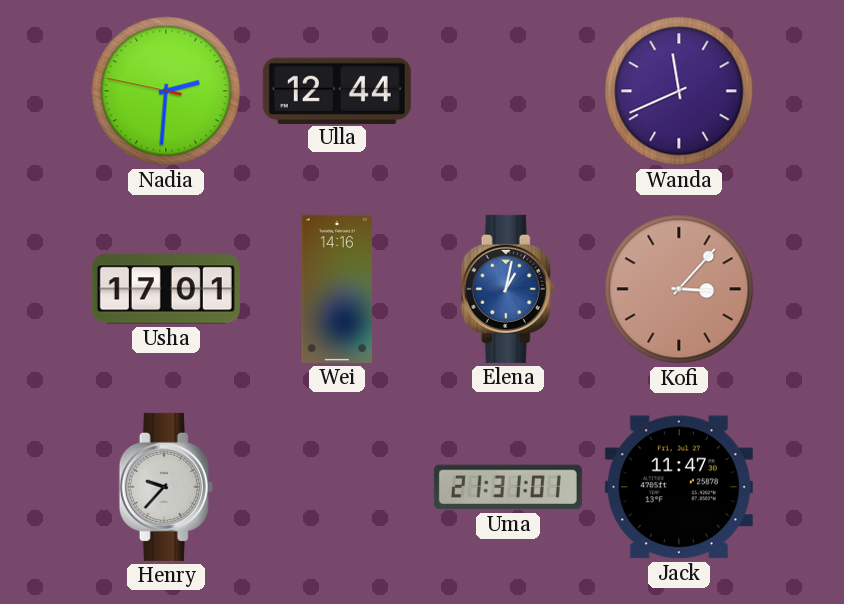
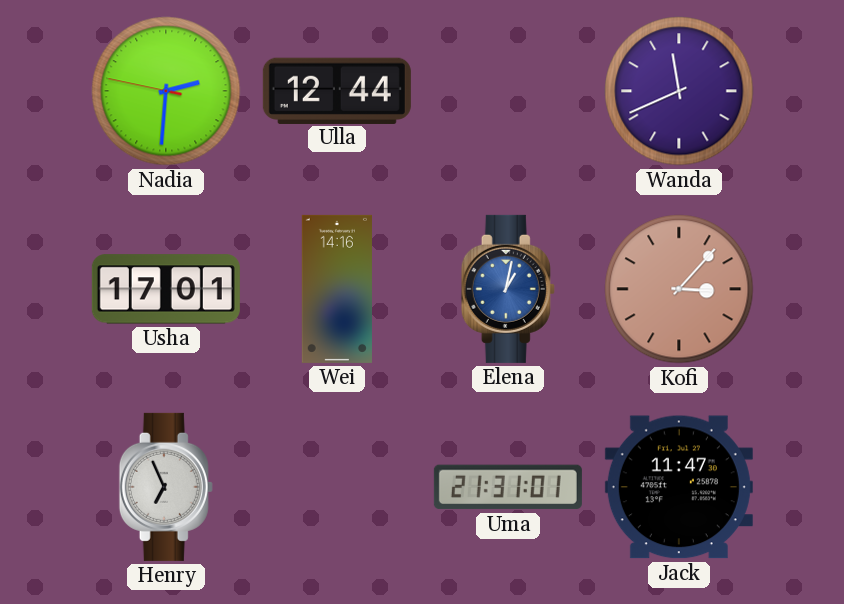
Henry: 9:37 -> 6:56 (166, 487)
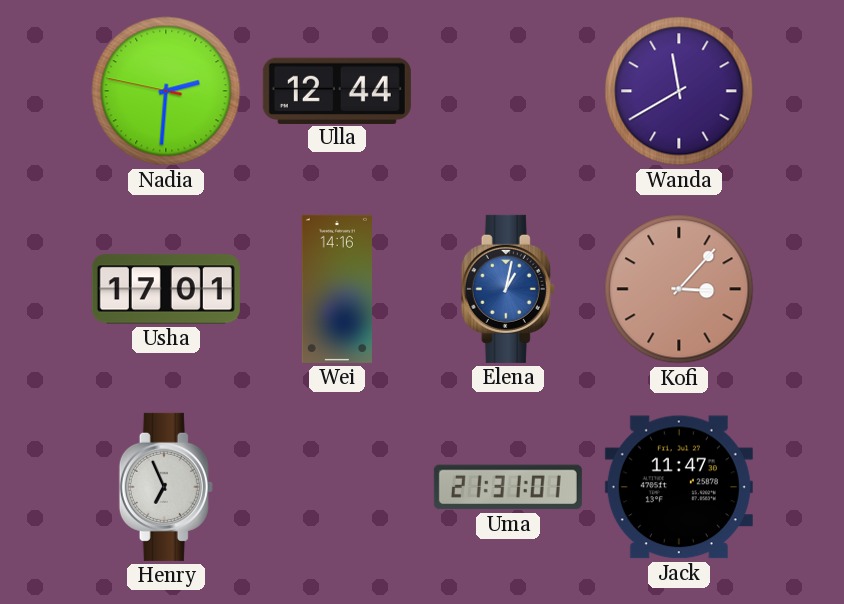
Wanda: 11:41 -> 11:40 (679, 91)
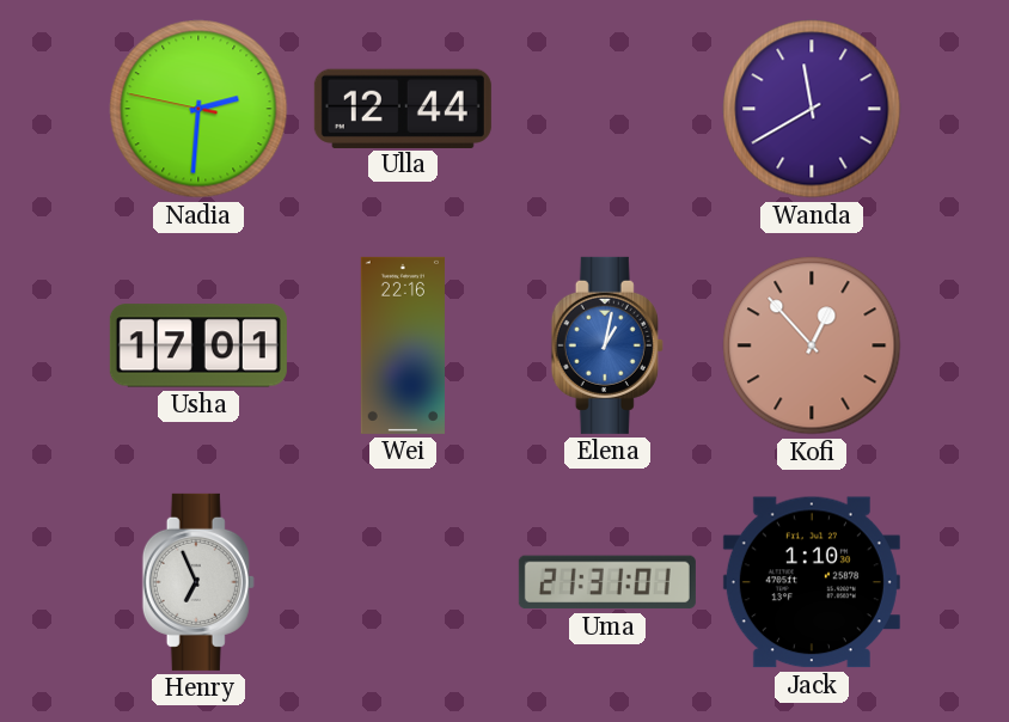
Wei: 14:16 -> 22:16 (403, 345)
Kofi: 3:07 -> 12:53 (812, 345)
Jack: 11:47 -> 1:10 (812, 582)
